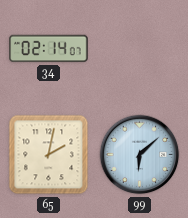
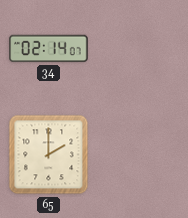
65: 2:02 -> 2:00 (49, 155)
99: 6:08 -> none (140, 155)
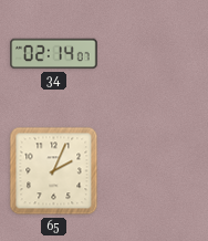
65: 2:00 -> 2:04 (54, 171)
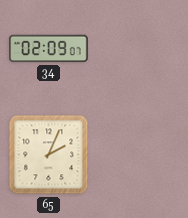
34: 02:14 -> 02:09 (49, 49)
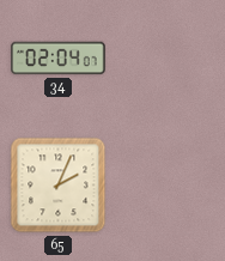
34: 02:09 -> 02:04 (59, 59)
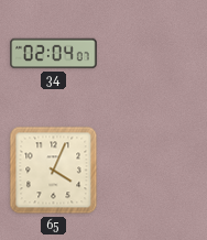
65: 2:04 -> 4:04 (54, 171)
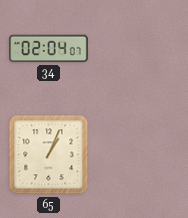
65: 4:04 -> 1:04 (49, 155)
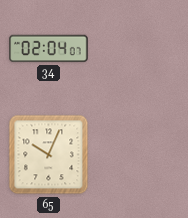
65: 1:04 -> 10:04 (49, 155)
